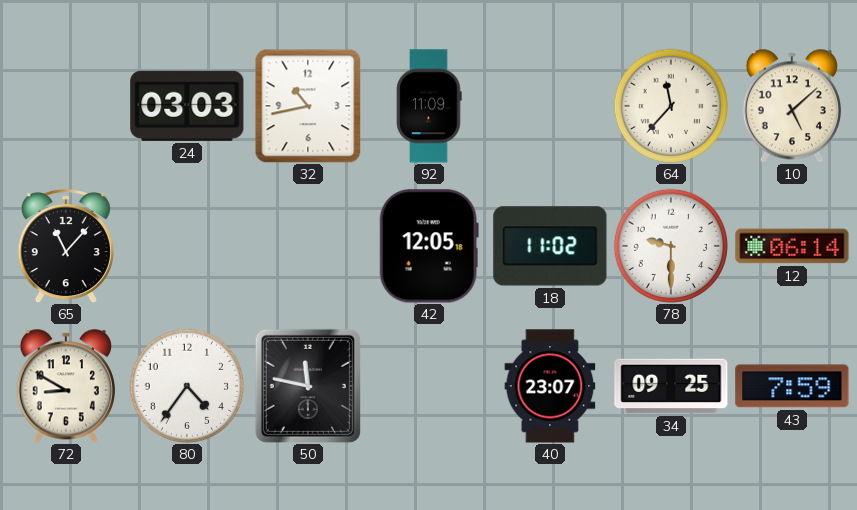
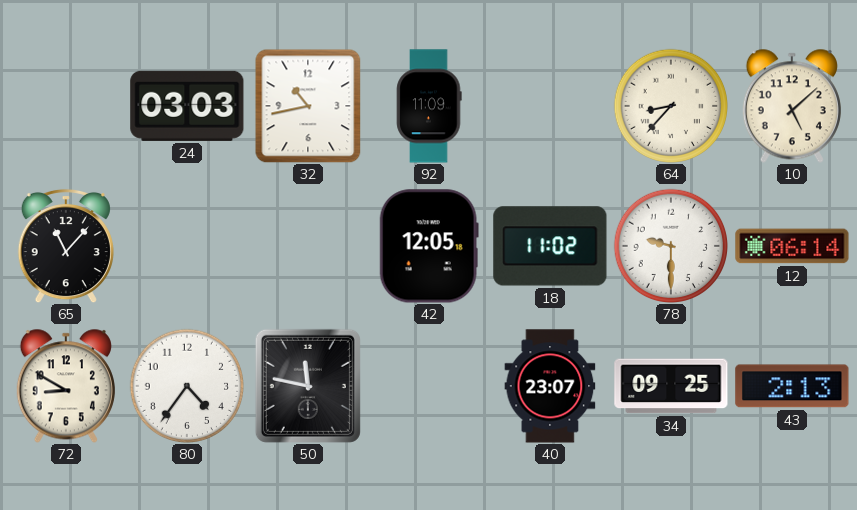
64: 11:37 -> 8:37 (670, 105)
43: 7:59 -> 2:13 (792, 386)
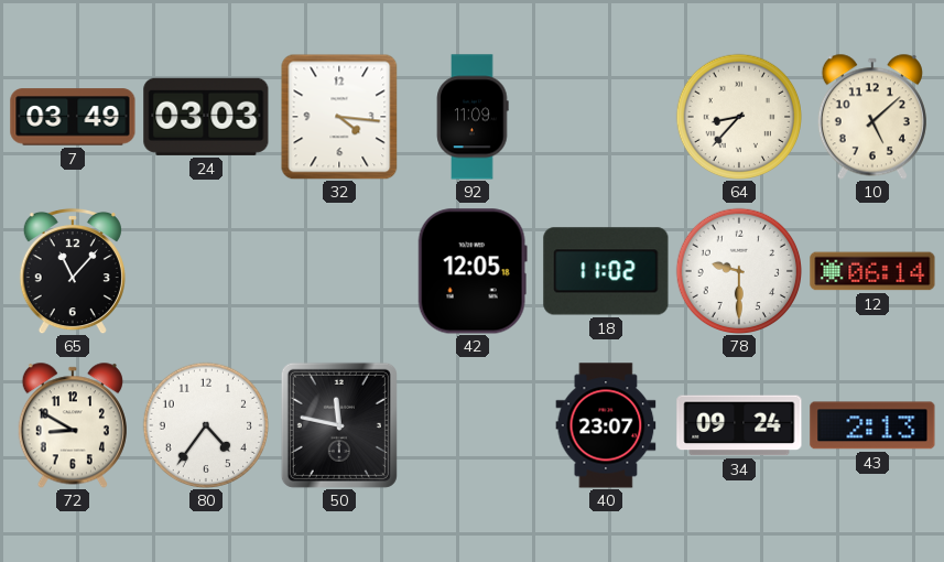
7: none -> 03:49 (73, 117)
32: 10:43 -> 4:16 (339, 117)
34: 09:25 -> 09:24 (739, 425)
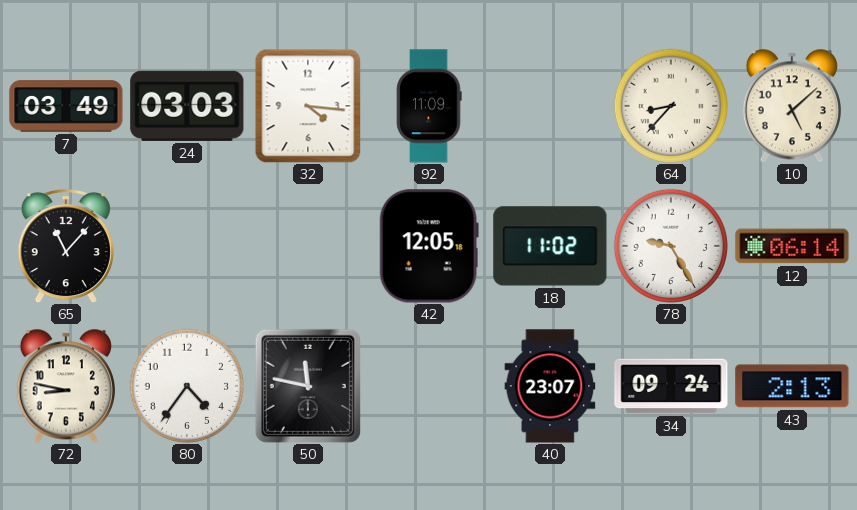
78: 9:30 -> 9:25 (670, 245)
72: 8:50 -> 8:47 (66, 386)
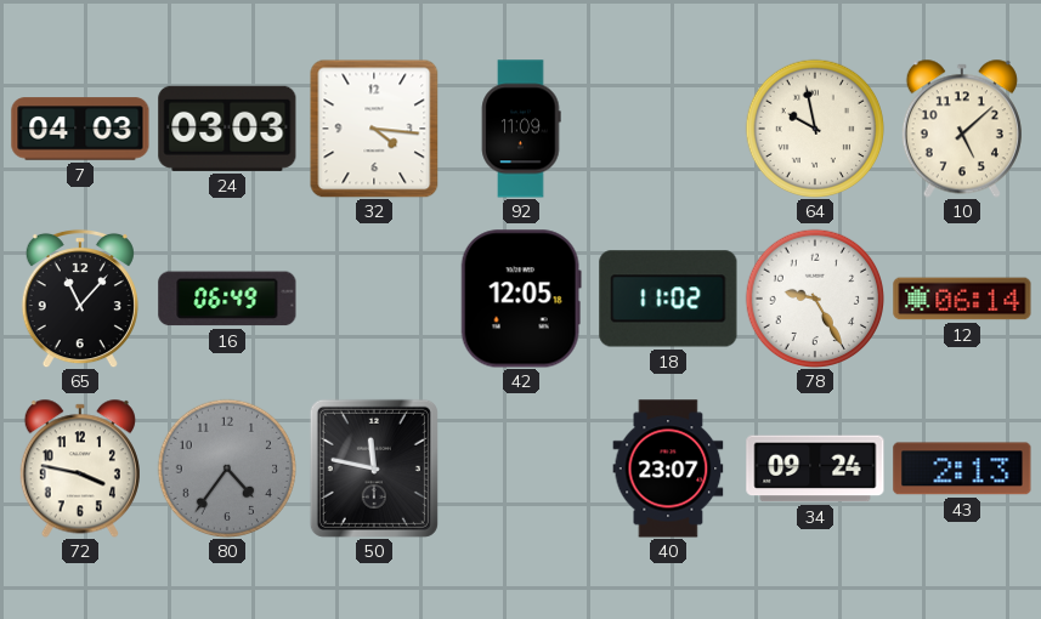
7: 03:49 -> 04:03 (80, 129)
64: 8:37 -> 9:58 (814, 127)
16: none -> 06:49 (227, 299)
72: 8:47 -> 3:47 (80, 468)
80 dial: white -> grey (226, 467)
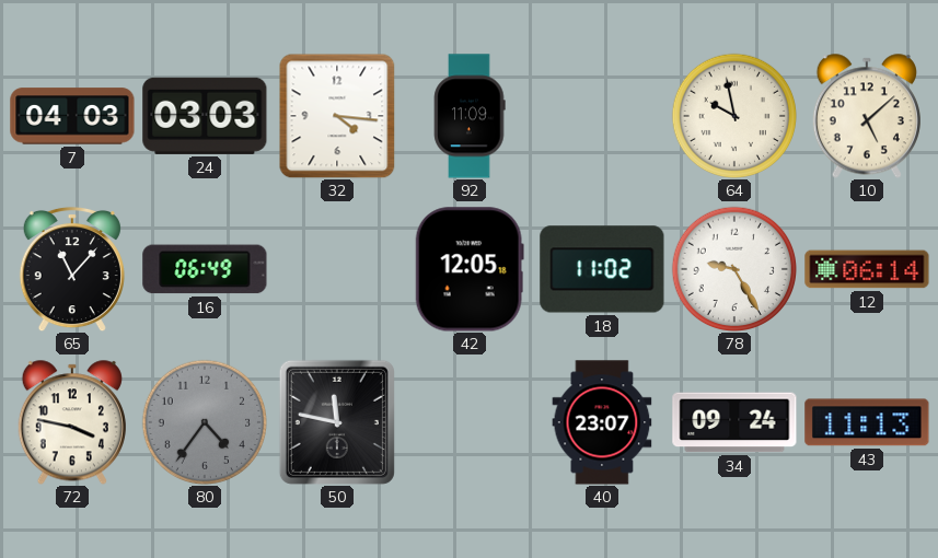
43: 2:13 -> 11:13 (867, 422)
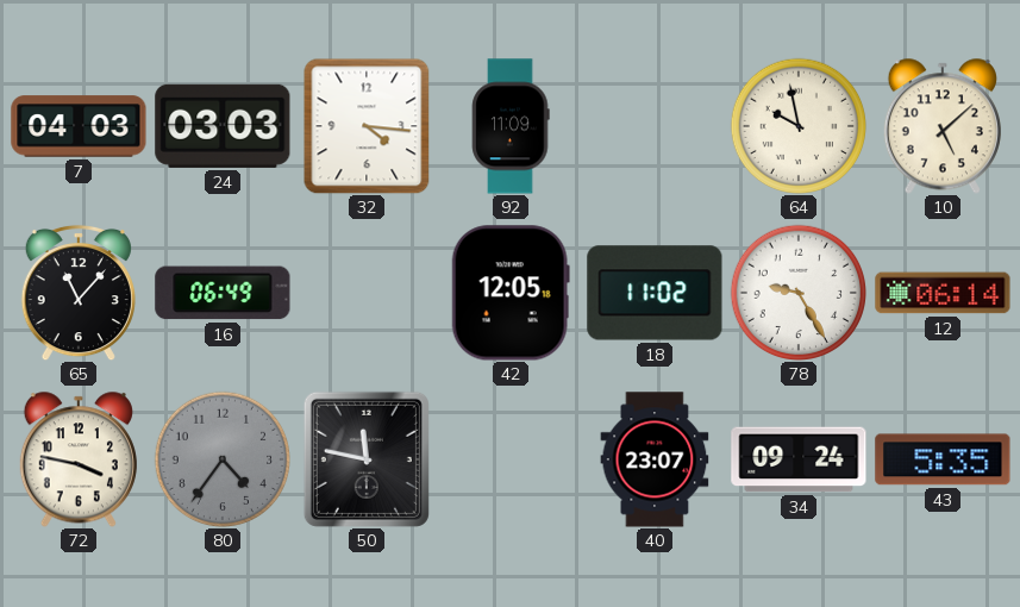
43: 11:13 -> 5:35 (943, 459)
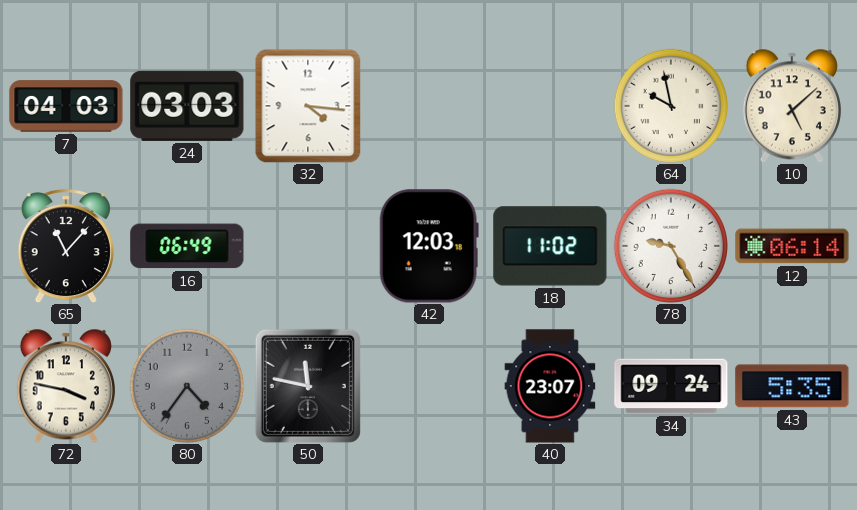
92: 11:09 -> none (511, 126)
42: 12:05 -> 12:03 (429, 246)
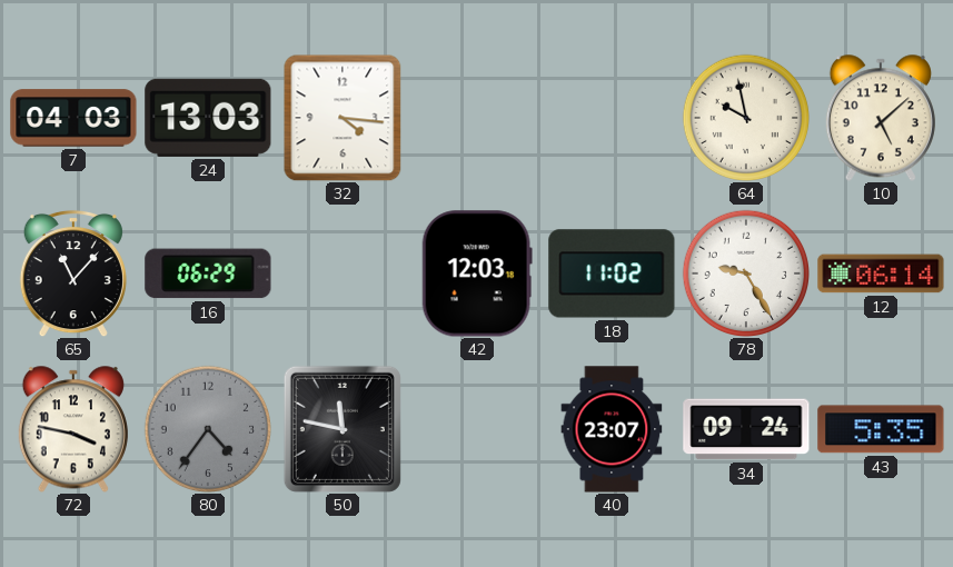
24: 03:03 -> 13:03 (208, 118)
16: 06:49 -> 06:29 (208, 273)
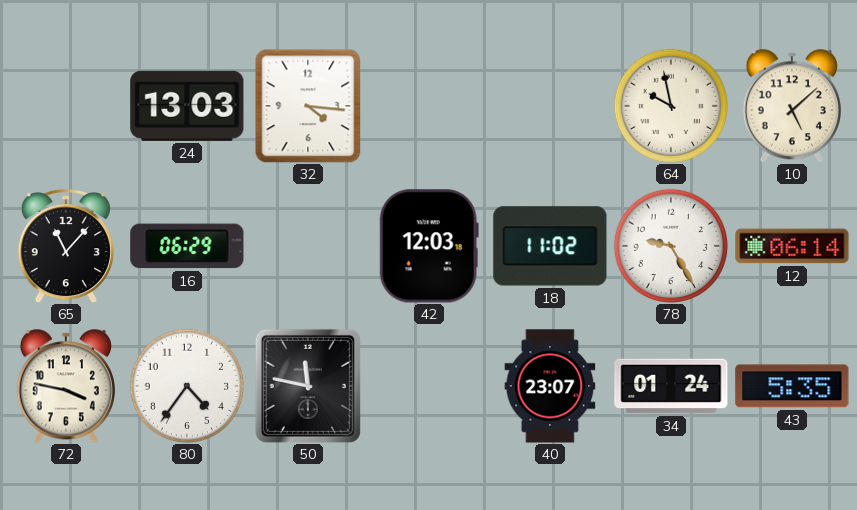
7: 04:03 -> none (73, 118)
80 dial: grey -> white (186, 385)
34: 09:24 -> 01:24 (671, 386)
